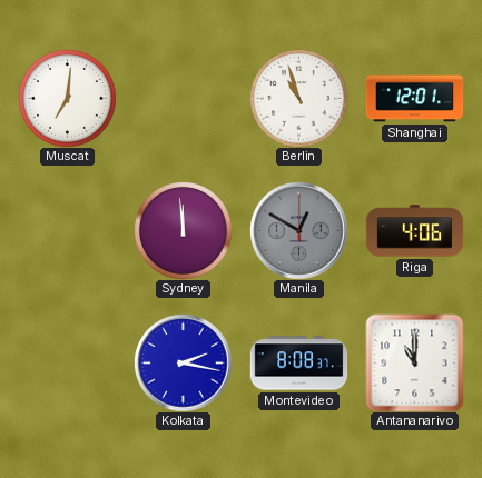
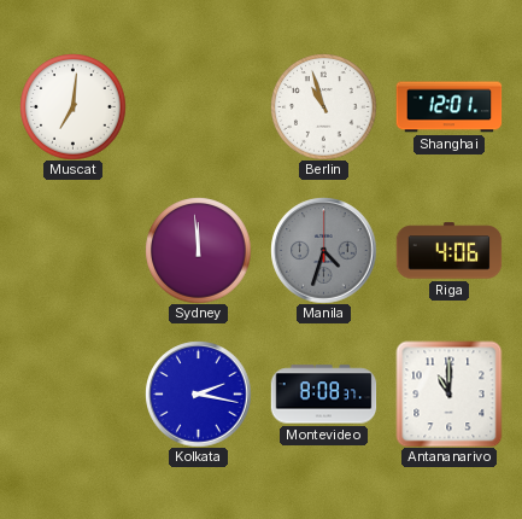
Manila: 12:50 -> 4:33 (323, 250)
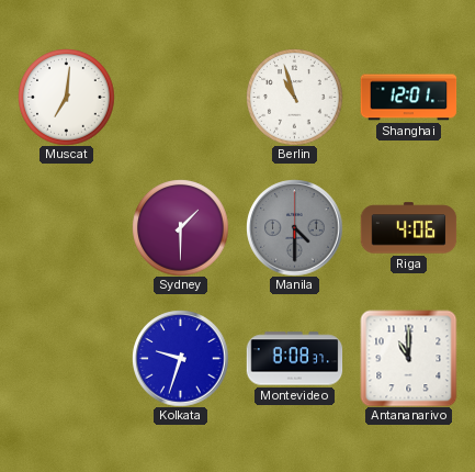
Sydney: 11:59 -> 1:30 (180, 227)
Manila: 4:33 -> 4:30 (294, 227)
Kolkata: 2:17 -> 9:33 (180, 358)
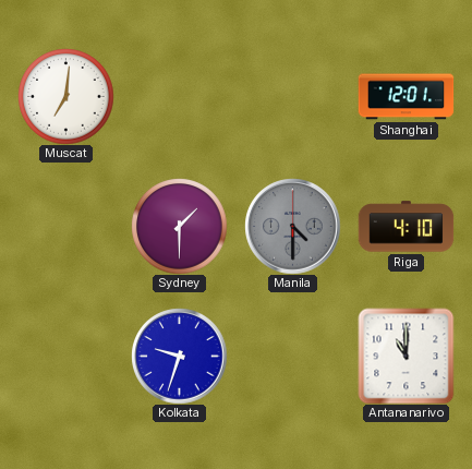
Berlin: 10:57 -> none (294, 97)
Riga: 4:06 -> 4:10 (406, 227)
Montevideo: 8:08 -> none (294, 359)
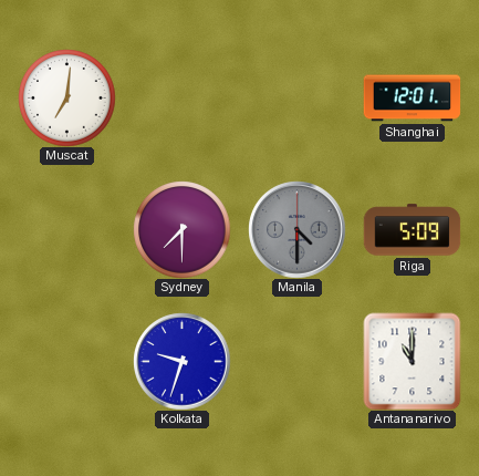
Sydney: 1:30 -> 7:30 (181, 229)
Riga: 4:10 -> 5:09 (412, 230)
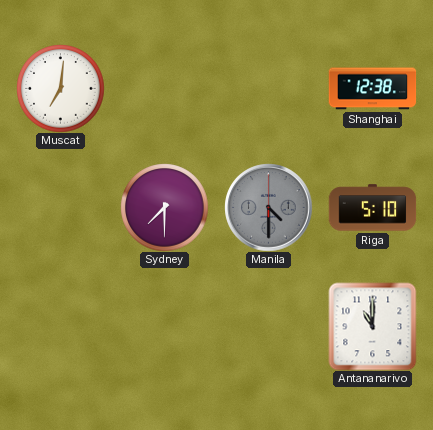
Shanghai: 12:01 -> 12:38 (372, 89)
Riga: 5:09 -> 5:10 (372, 208)
Kolkata: 9:33 -> none (181, 361)
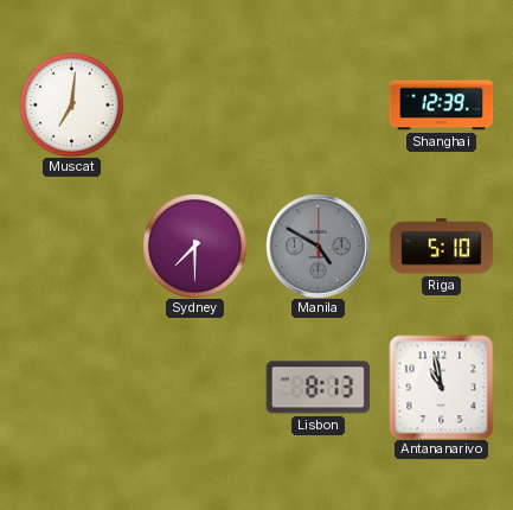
Shanghai: 12:38 -> 12:39 (441, 106)
Manila: 4:30 -> 4:50 (318, 246)
Lisbon: none -> 8:13 (318, 388)
Antananarivo: 11:00 -> 10:58 (441, 387)
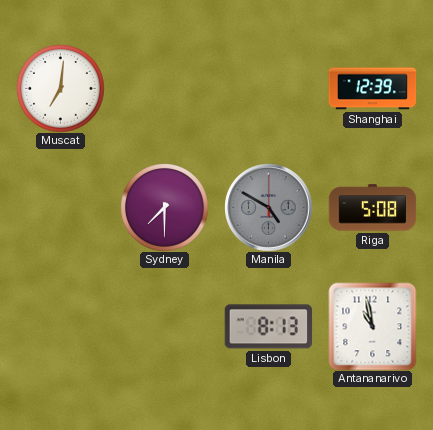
Riga: 5:10 -> 5:08 (372, 208)
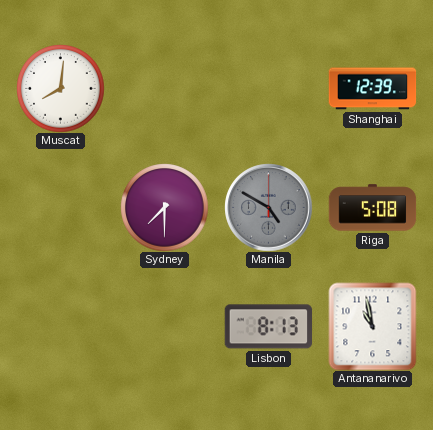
Muscat: 7:01 -> 8:01 (60, 88)
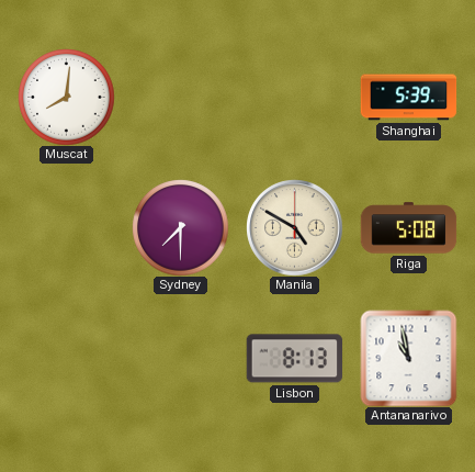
Shanghai: 12:39 -> 5:39 (408, 98)
Manila dial: grey -> cream (294, 227)
